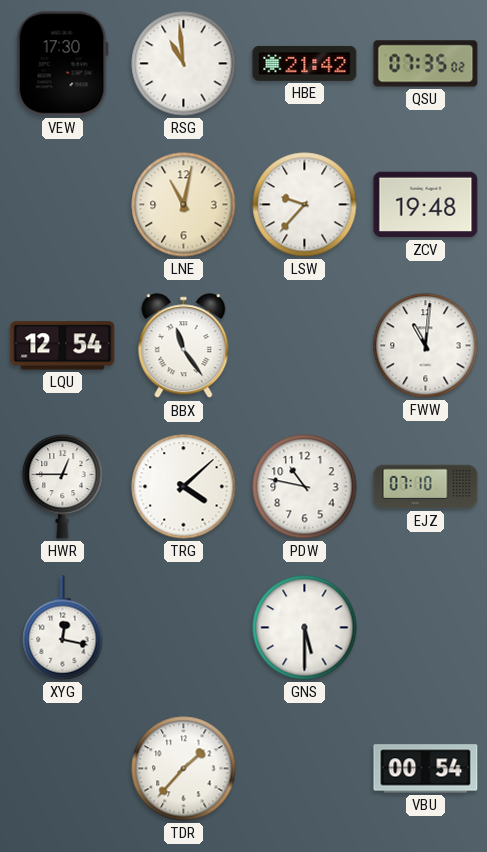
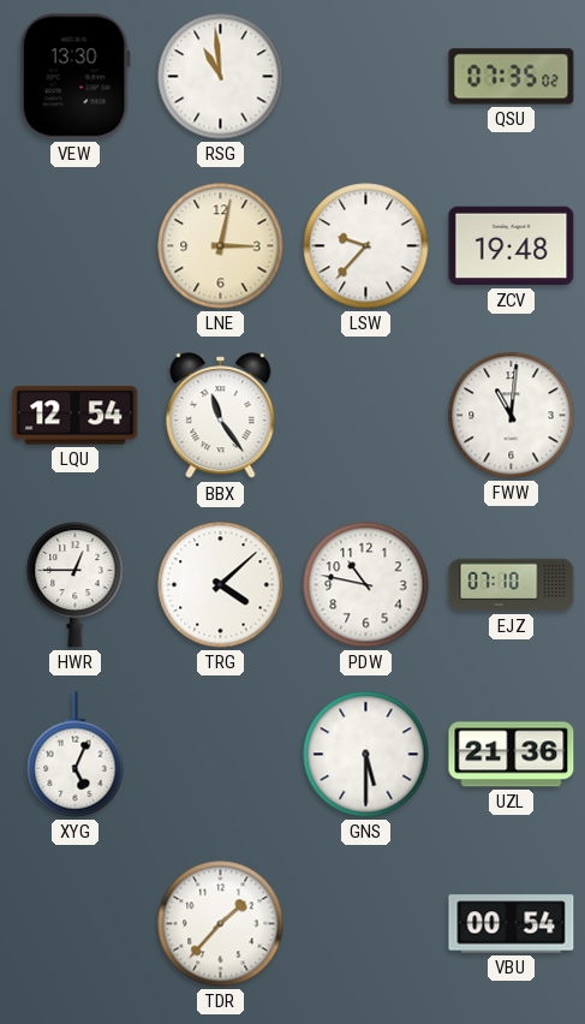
VEW: 17:30 -> 13:30 (74, 77)
HBE: 21:42 -> none (305, 63)
LNE: 11:02 -> 3:02 (221, 246)
XYG: 12:17 -> 5:04 (76, 755)
UZL: none -> 21:36 (512, 755)
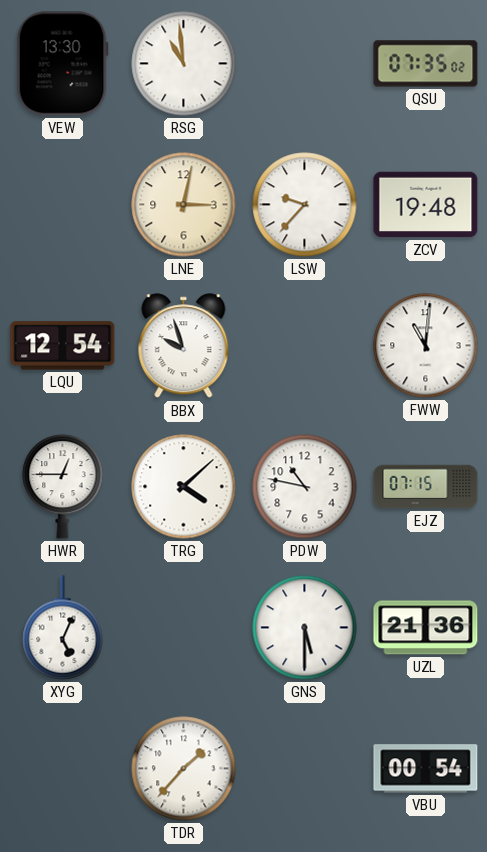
BBX: 11:24 -> 9:57 (184, 346)
EJZ: 07:10 -> 07:15 (426, 487)
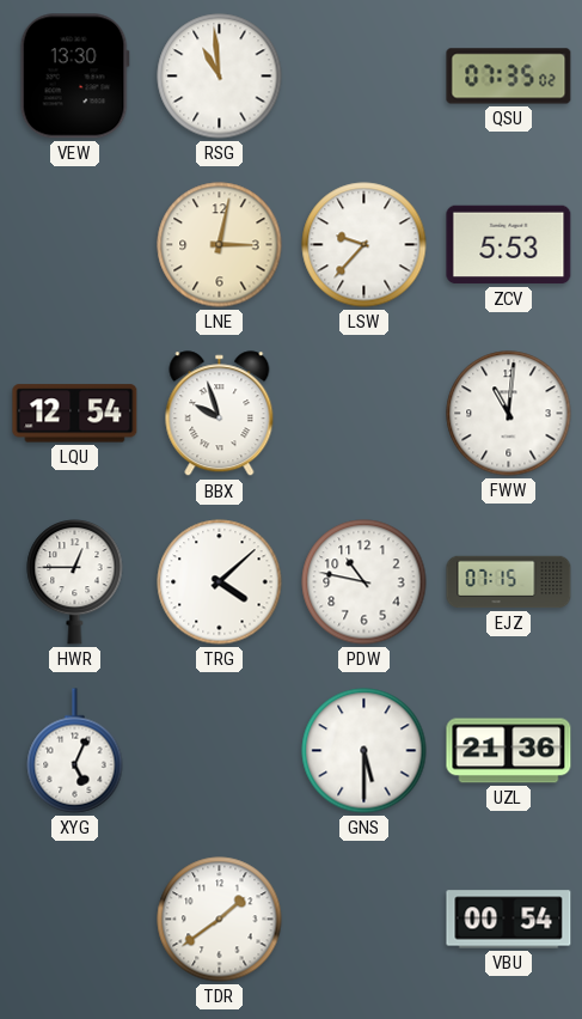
ZCV: 19:48 -> 5:53 (509, 245)
TDR: 1:37 -> 1:39 (220, 920)
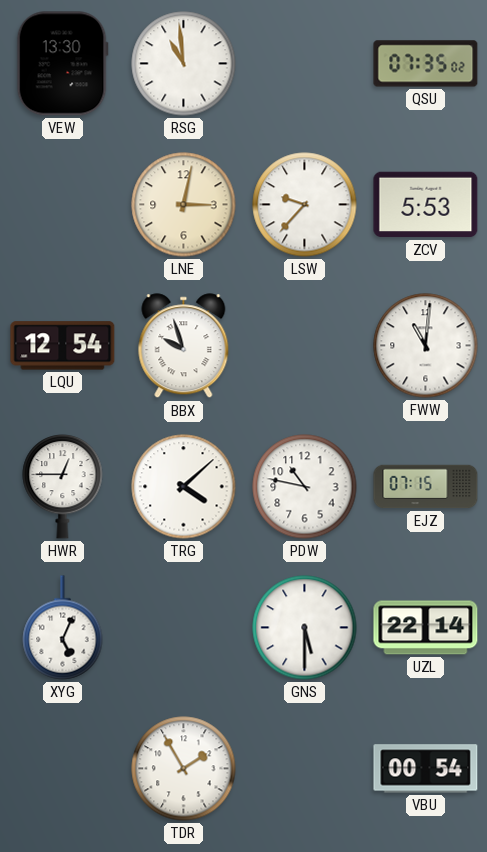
UZL: 21:36 -> 22:14 (426, 628)
TDR: 1:39 -> 1:55 (184, 769)
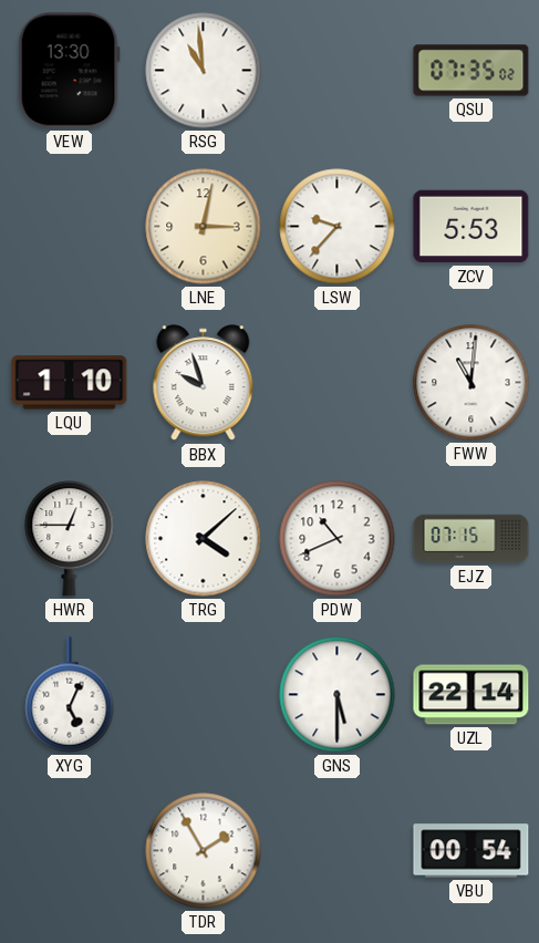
LQU: 12:54 -> 1:10 (70, 383)
PDW: 10:47 -> 10:41 (338, 539)
